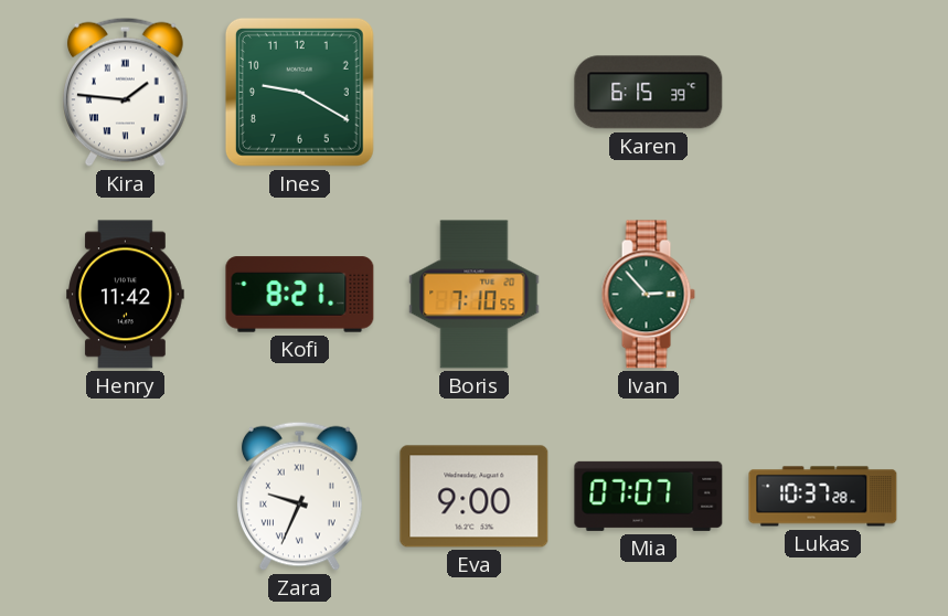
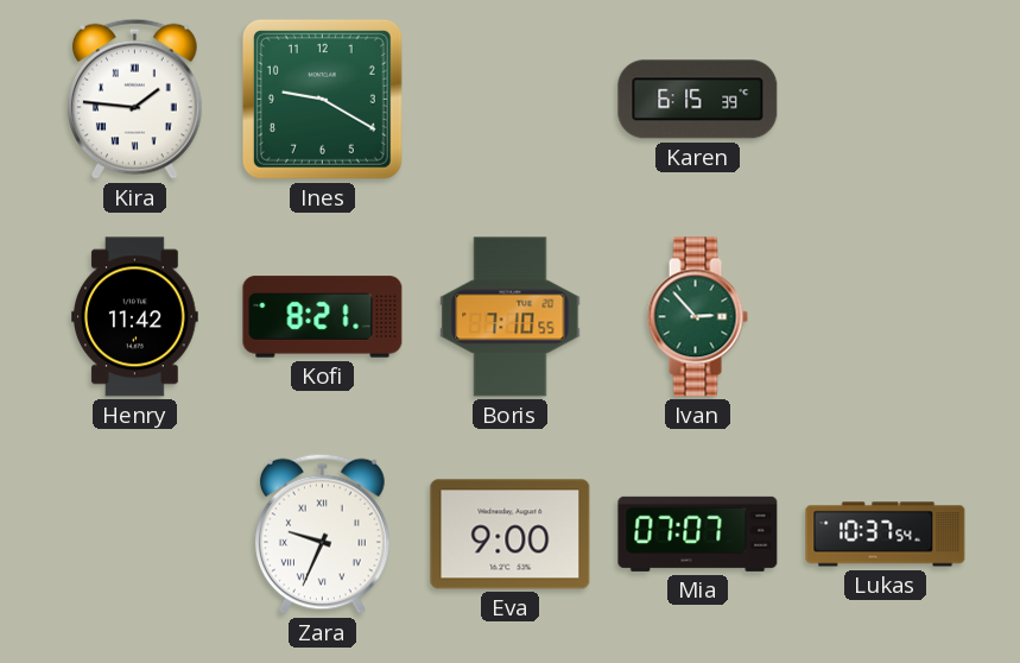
Lukas: 10:37:28 -> 10:37:54 (886, 535)
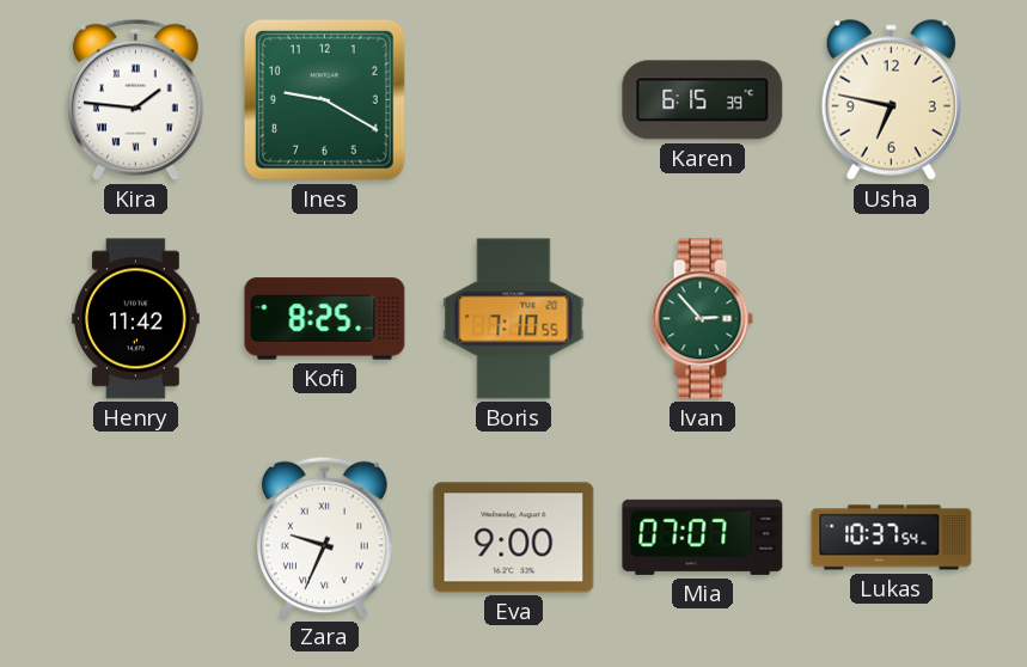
Usha: none -> 6:47 (891, 99)
Kofi: 8:21 -> 8:25 (325, 319)
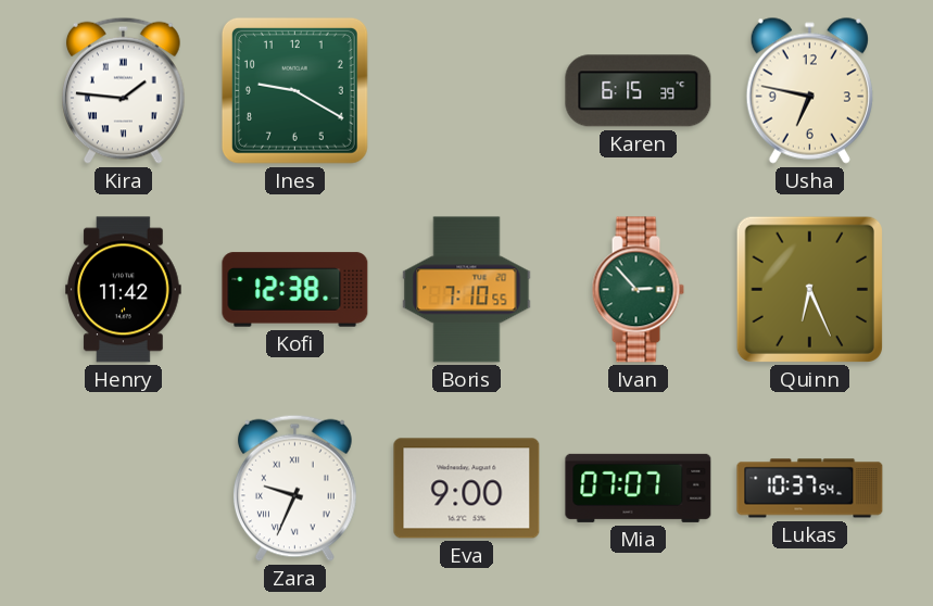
Kofi: 8:25 -> 12:38 (295, 290)
Quinn: none -> 6:26 (809, 289)
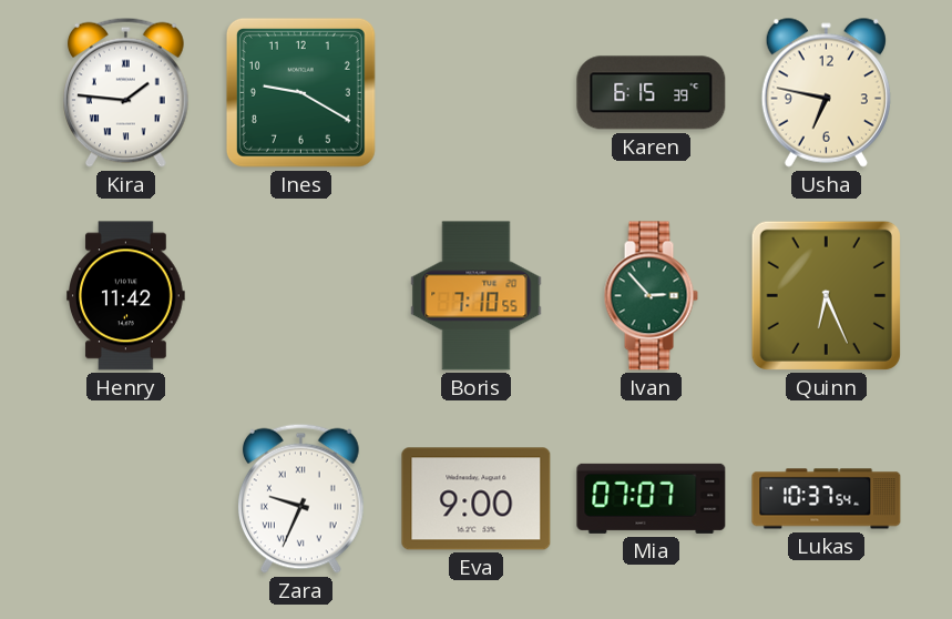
Kofi: 12:38 -> none (295, 290)
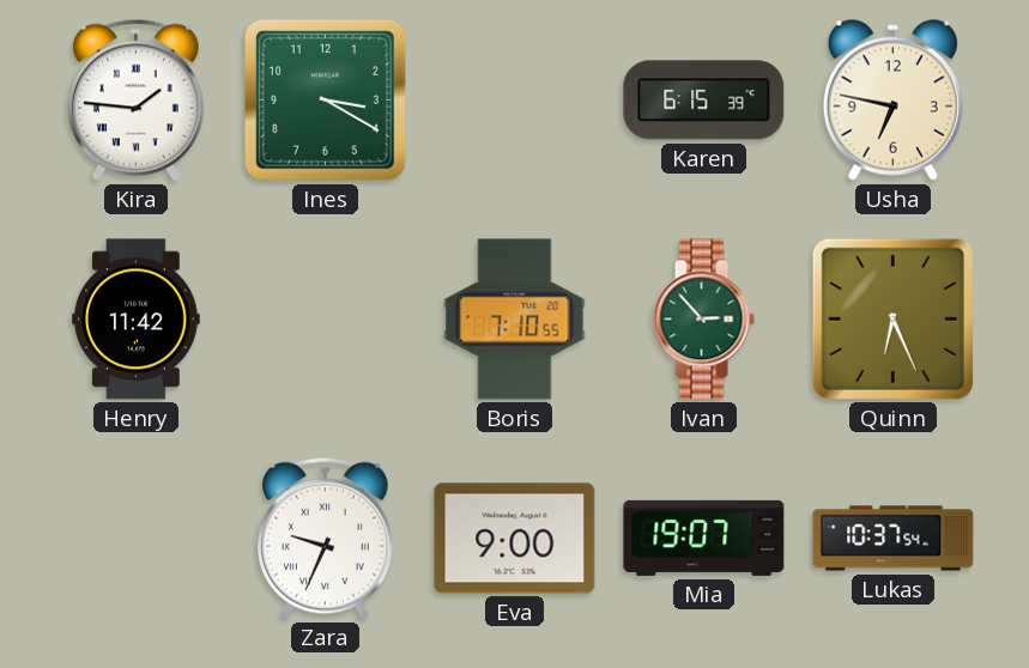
Ines: 9:20 -> 3:20 (325, 99)
Mia: 07:07 -> 19:07 (704, 538)
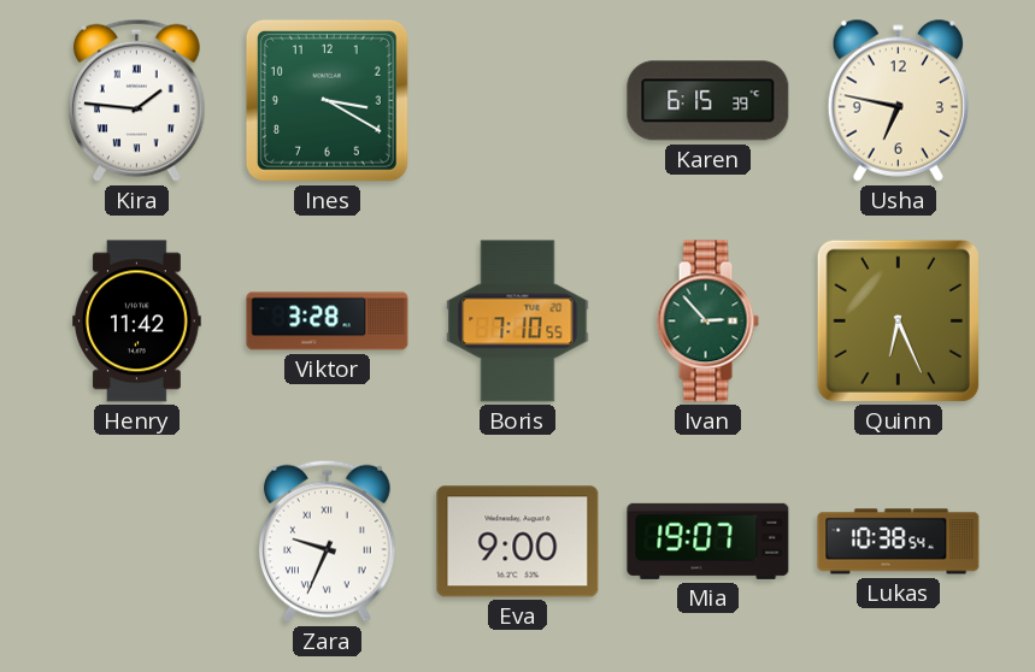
Viktor: none -> 3:28 (328, 322)
Lukas: 10:37 -> 10:38 (899, 542)
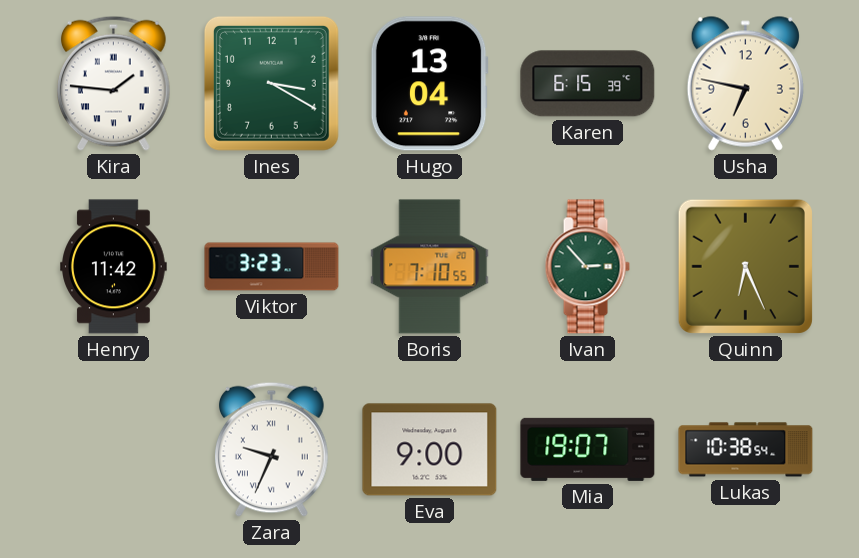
Hugo: none -> 13:04 (429, 84)
Viktor: 3:28 -> 3:23 (272, 267)
